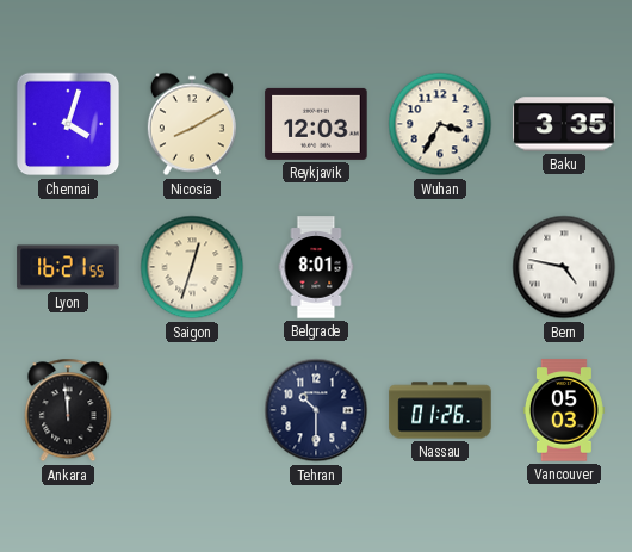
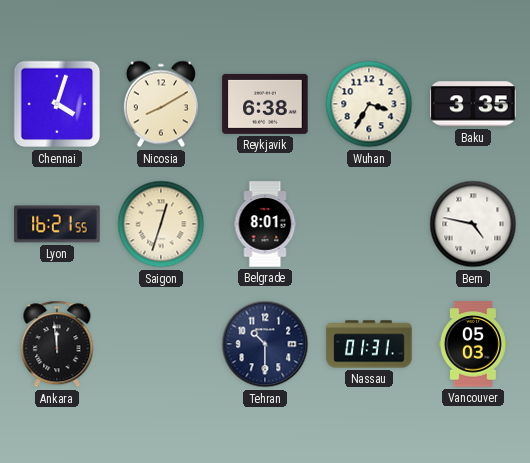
Reykjavik: 12:03 -> 6:38 (265, 104)
Nassau: 01:26 -> 01:31 (369, 344)
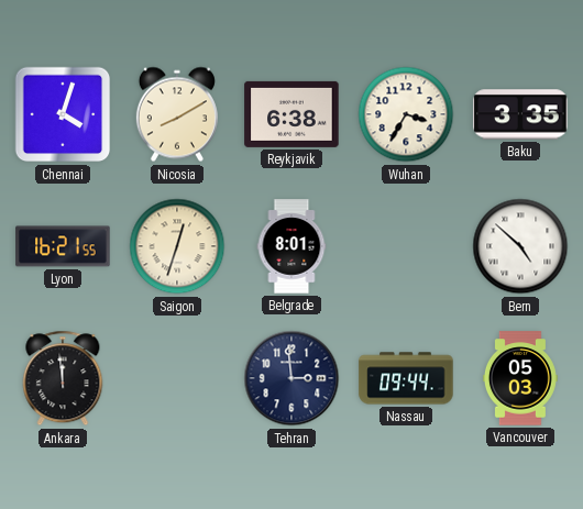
Bern: 4:47 -> 4:52 (520, 246)
Tehran: 10:30 -> 2:59 (291, 378)
Nassau: 01:31 -> 09:44 (406, 378)
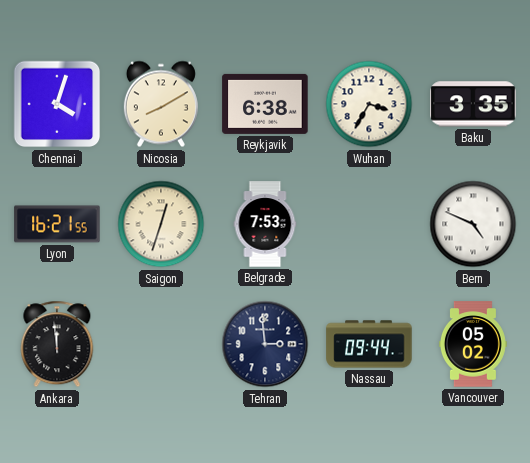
Belgrade: 8:01 -> 7:53 (265, 224)
Bern: 4:52 -> 4:49 (473, 224)
Vancouver: 05:03 -> 05:02 (473, 344)
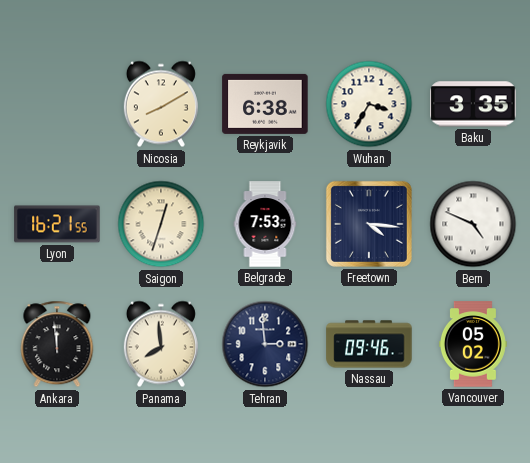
Chennai: 4:03 -> none (57, 104)
Freetown: none -> 4:16 (369, 224)
Panama: none -> 7:59 (161, 344)
Nassau: 09:44 -> 09:46 (369, 344)
